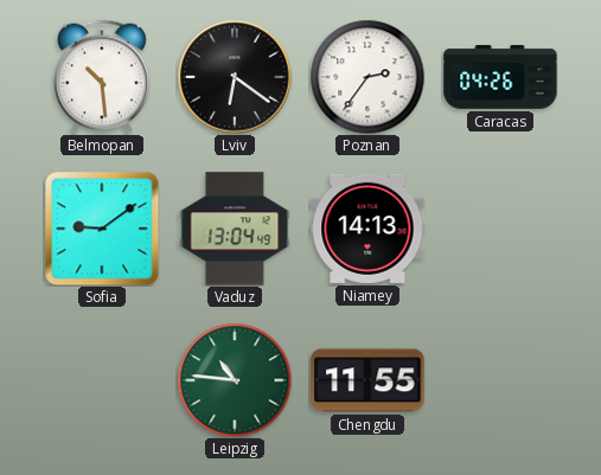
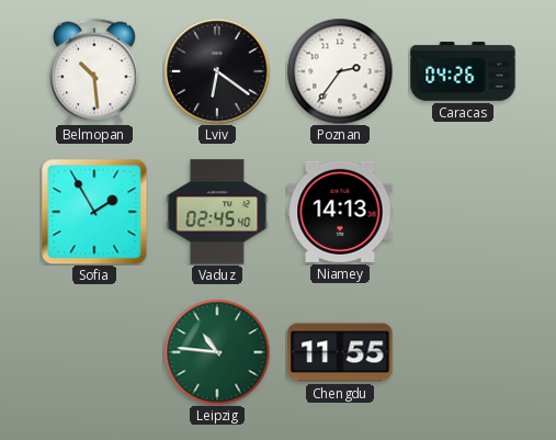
Sofia: 9:09 -> 1:55 (94, 212)
Vaduz: 13:04 -> 02:45 (217, 212)
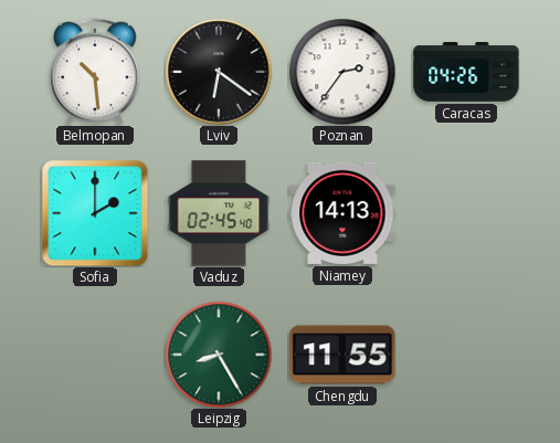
Sofia: 1:55 -> 2:00 (95, 213)
Leipzig: 10:46 -> 8:25 (219, 355)
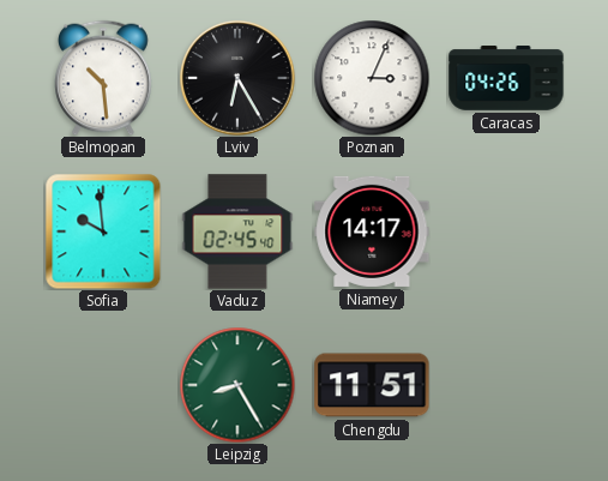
Lviv: 6:21 -> 6:25 (237, 78)
Poznan: 2:36 -> 3:04 (372, 78)
Sofia: 2:00 -> 9:59 (103, 232)
Niamey: 14:13 -> 14:17 (372, 232)
Chengdu: 11:55 -> 11:51 (372, 385)
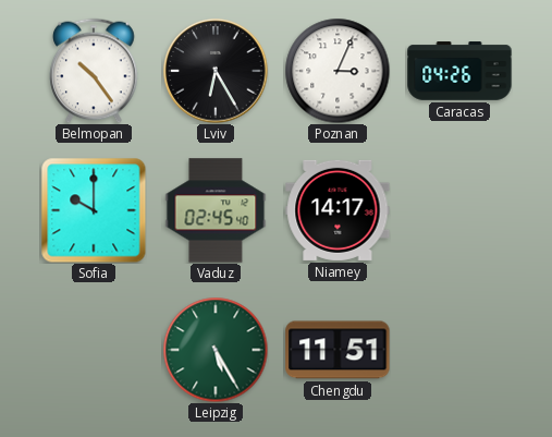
Belmopan: 10:29 -> 10:24 (94, 71)
Sofia: 9:59 -> 10:00 (94, 210)
Leipzig: 8:25 -> 5:25 (216, 350)
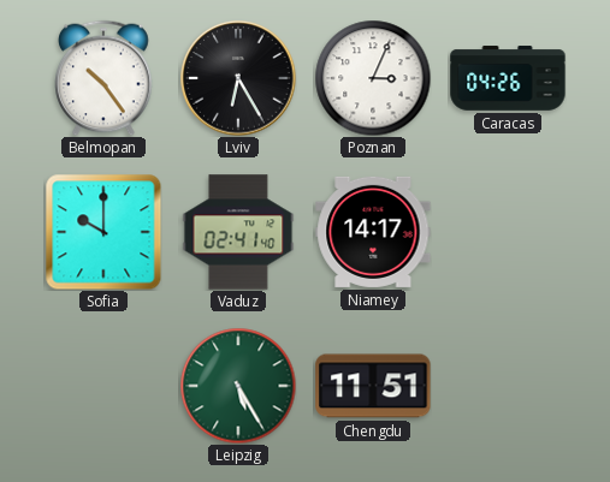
Vaduz: 02:45 -> 02:41 (238, 232)
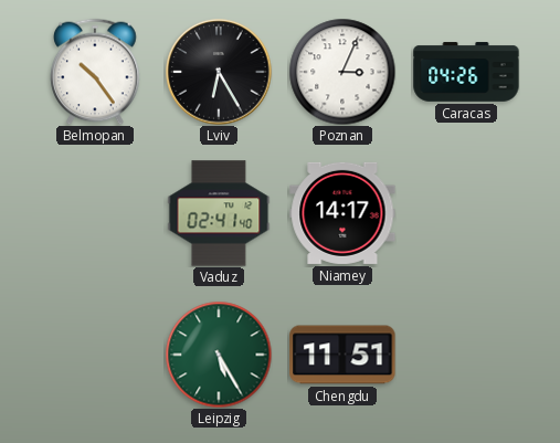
Sofia: 10:00 -> none (103, 232)
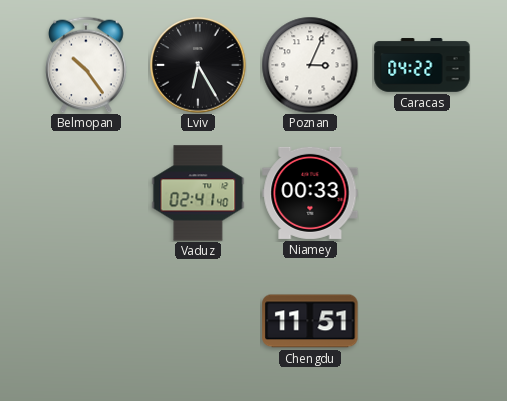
Caracas: 04:26 -> 04:22 (422, 65)
Niamey: 14:17 -> 00:33 (310, 193)
Leipzig: 5:25 -> none (219, 355)
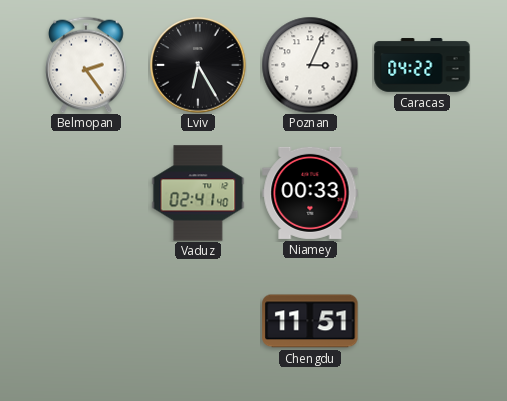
Belmopan: 10:24 -> 2:24 (86, 65)
